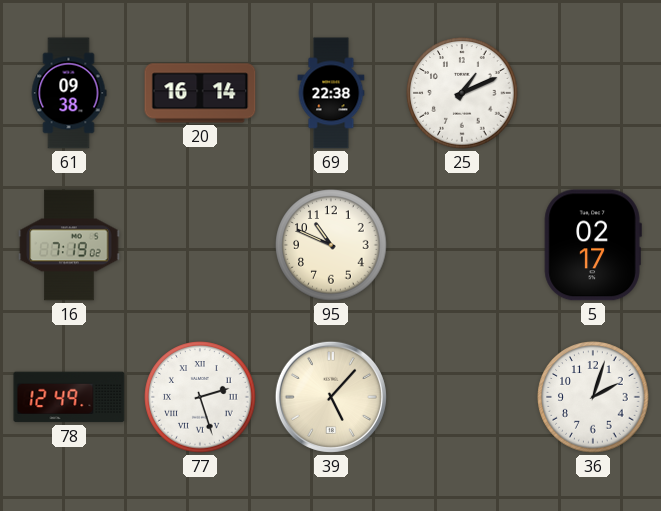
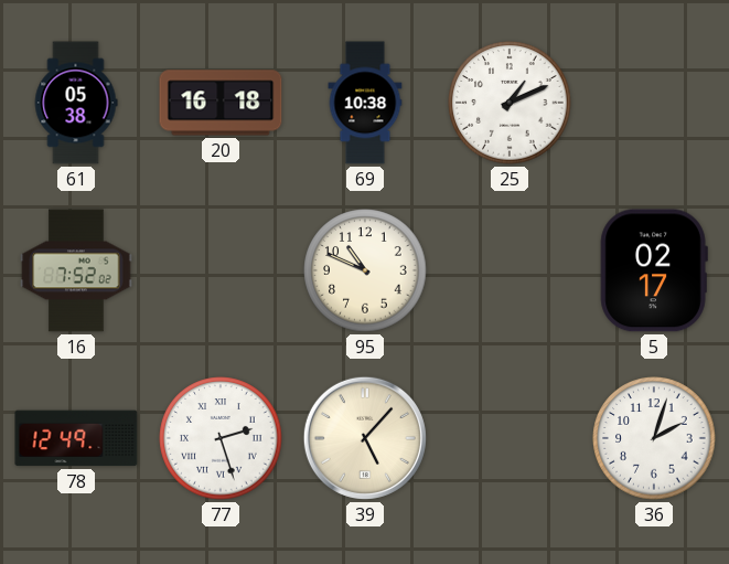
61: 09:38 -> 05:38 (76, 103)
20: 16:14 -> 16:18 (221, 103)
69: 22:38 -> 10:38 (365, 103)
16: 7:19 -> 7:52 (76, 270)
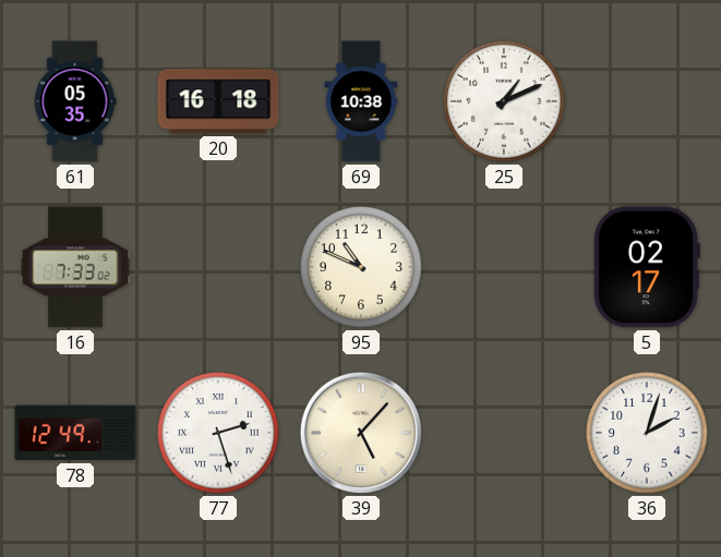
61: 05:38 -> 05:35 (75, 101)
16: 7:52 -> 7:33 (75, 267)
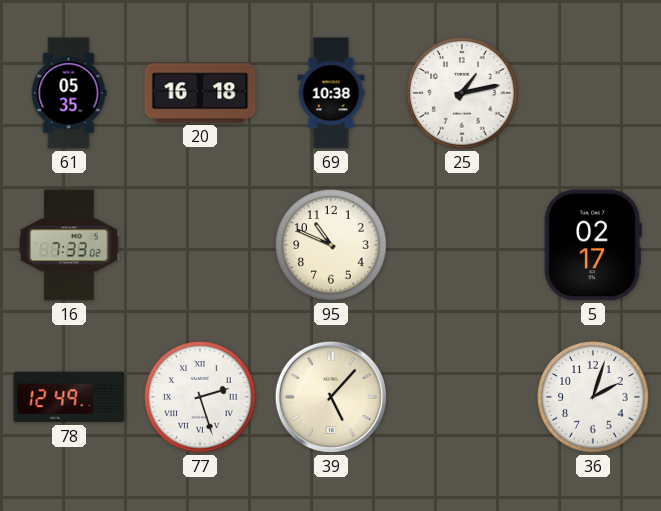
25: 1:11 -> 1:13 (462, 93)
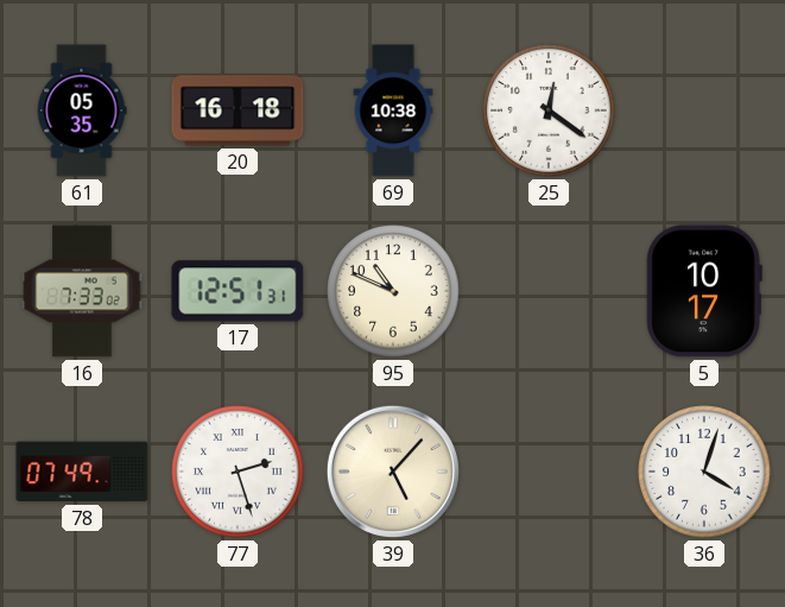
25: 1:13 -> 12:21 (549, 110)
17: none -> 12:51 (238, 291)
5: 02:17 -> 10:17 (704, 291)
78: 12:49 -> 07:49 (82, 472)
36: 2:03 -> 4:03 (704, 472)
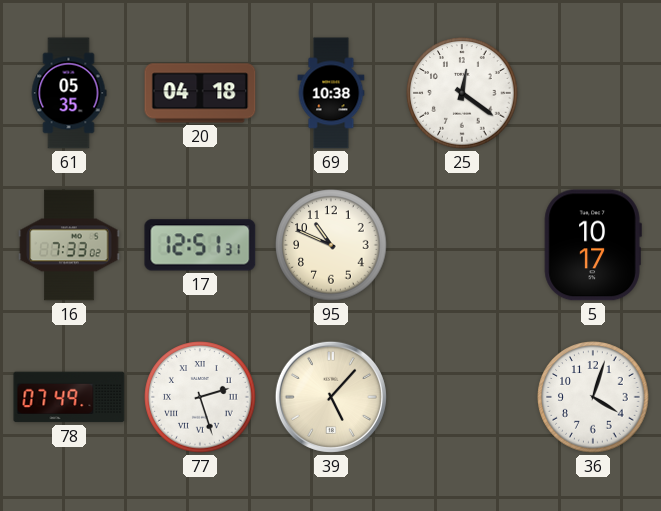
20: 16:18 -> 04:18 (200, 93)
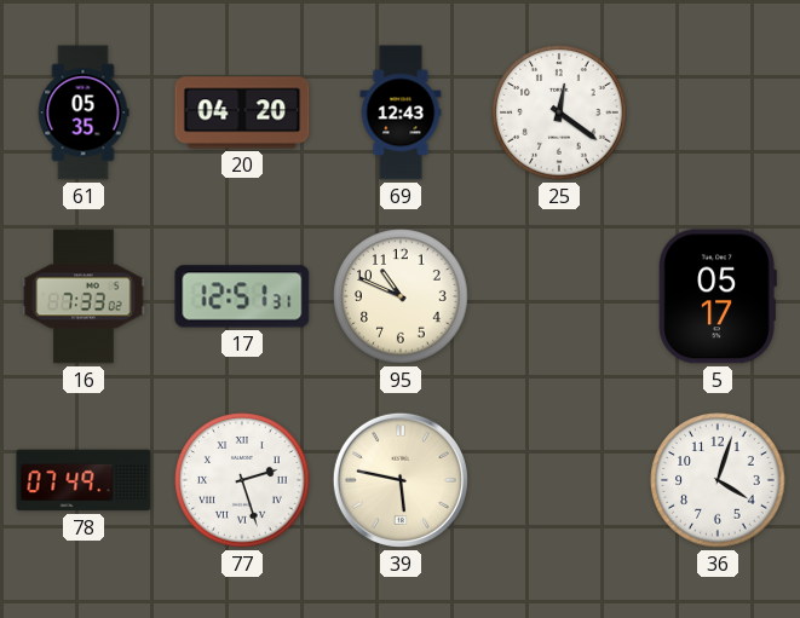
20: 04:18 -> 04:20 (242, 112)
69: 10:38 -> 12:43 (401, 112)
5: 10:17 -> 05:17 (718, 296)
39: 5:07 -> 5:47 (401, 480)
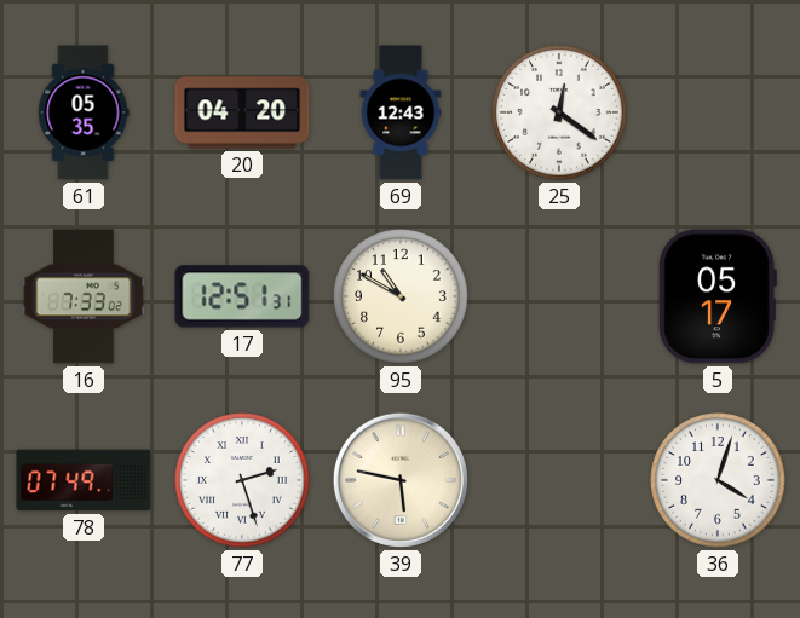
95: 10:49 -> 10:50 (401, 296)
